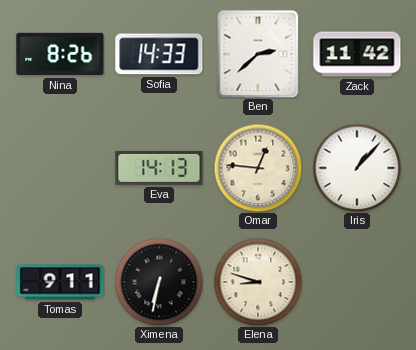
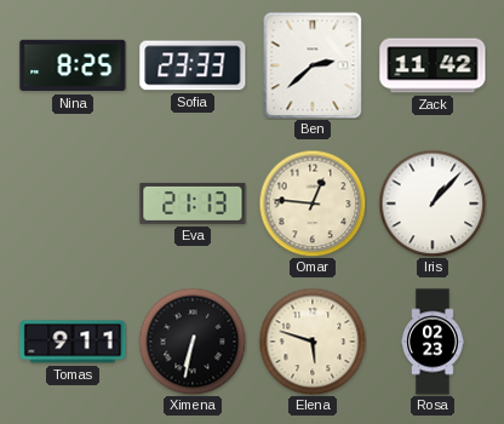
Nina: 8:26 -> 8:25 (73, 65)
Sofia: 14:33 -> 23:33 (193, 65)
Eva: 14:13 -> 21:13 (193, 204)
Elena: 8:48 -> 5:48 (313, 342)
Rosa: none -> 02:23 (433, 342)
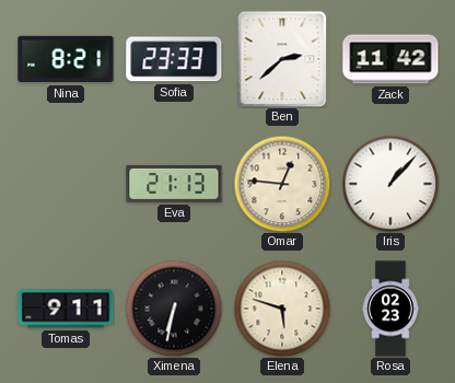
Nina: 8:25 -> 8:21 (66, 59)
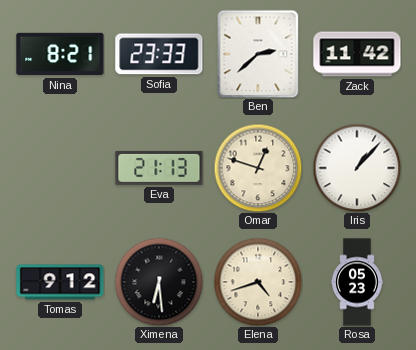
Omar: 12:46 -> 12:48 (258, 168)
Tomas: 9:11 -> 9:12 (60, 282)
Ximena: 6:32 -> 6:29 (159, 282)
Elena: 5:48 -> 4:42 (258, 282)
Rosa: 02:23 -> 05:23 (357, 282)
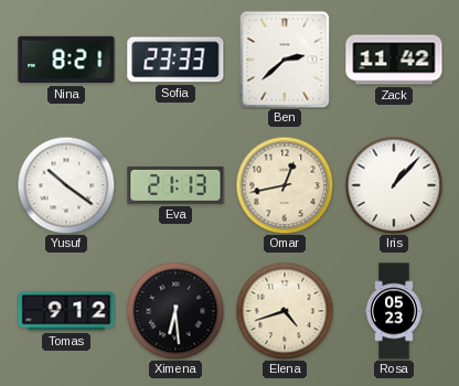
Yusuf: none -> 10:21 (66, 185)
Omar: 12:48 -> 12:43 (285, 185)
